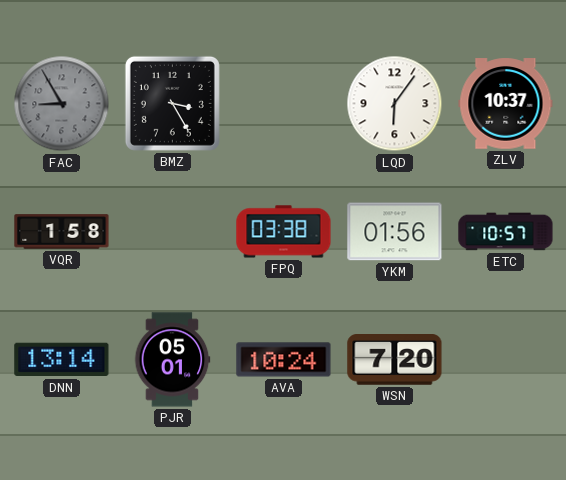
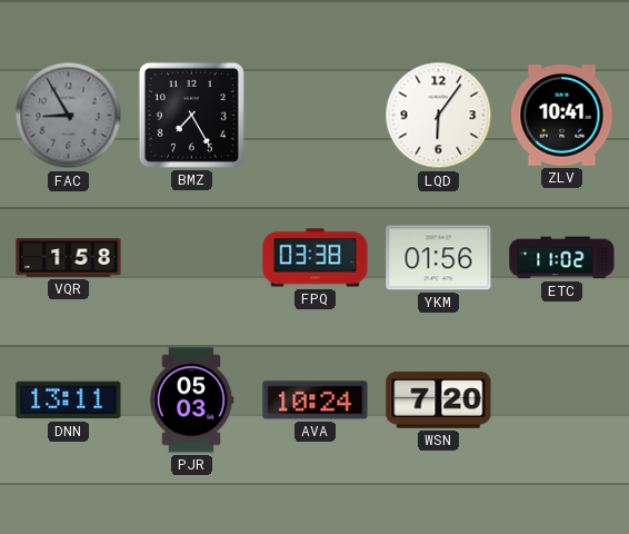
BMZ: 3:25 -> 7:25 (191, 115)
ZLV: 10:37 -> 10:41 (562, 116)
ETC: 10:57 -> 11:02 (562, 258)
DNN: 13:14 -> 13:11 (69, 400)
PJR: 05:01 -> 05:03 (191, 400)
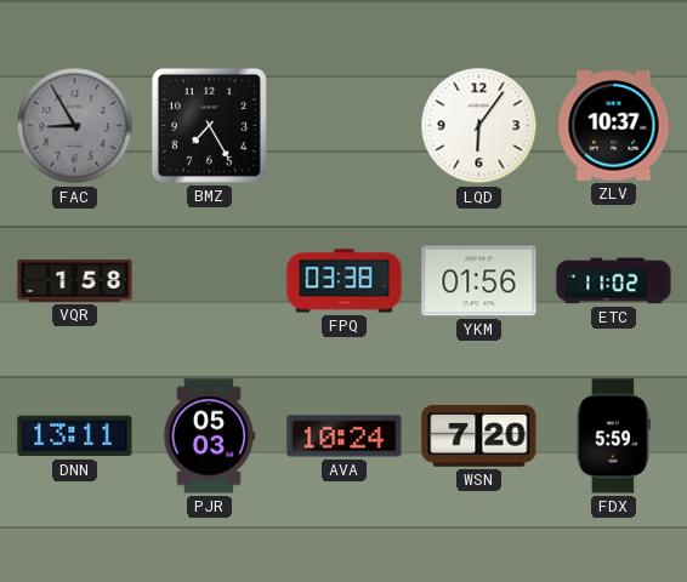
ZLV: 10:41 -> 10:37 (614, 126)
FDX: none -> 5:59 (613, 436)
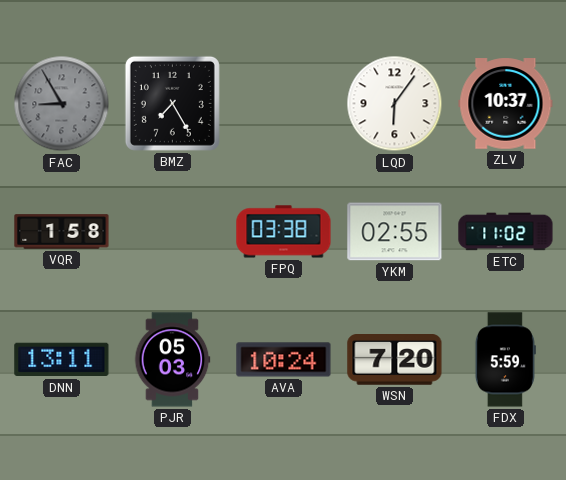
YKM: 01:56 -> 02:55 (395, 232)
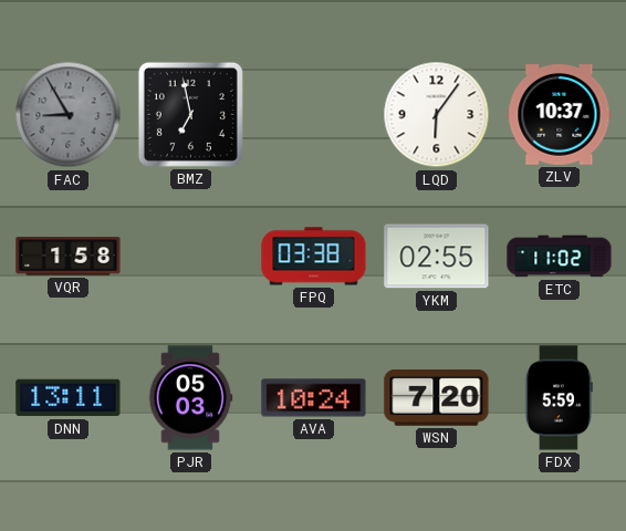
BMZ: 7:25 -> 6:58 (190, 114)
